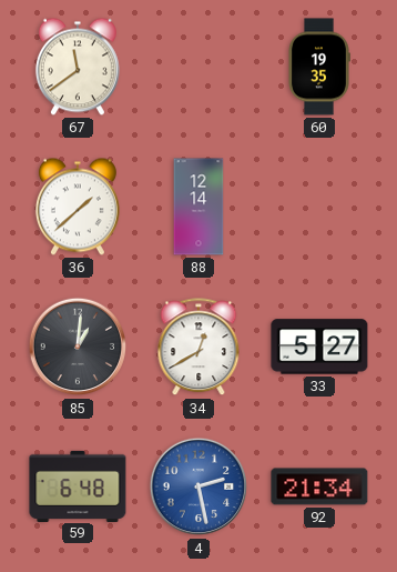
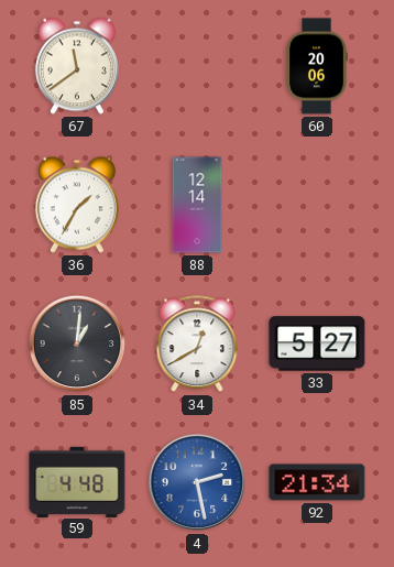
60: 19:35 -> 20:06 (317, 66)
36: 1:38 -> 1:35 (77, 205)
59: 6:48 -> 4:48 (77, 481)
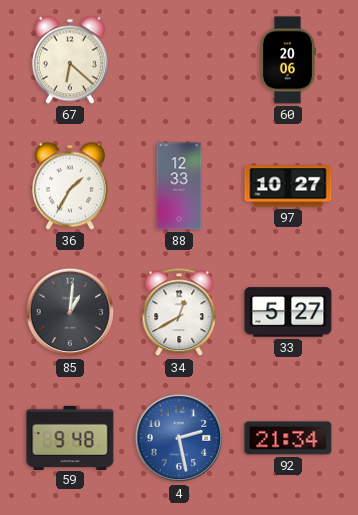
67: 11:39 -> 6:22 (70, 60)
88: 12:14 -> 12:33 (179, 186)
97: none -> 10:27 (288, 186)
59: 4:48 -> 9:48 (70, 437)
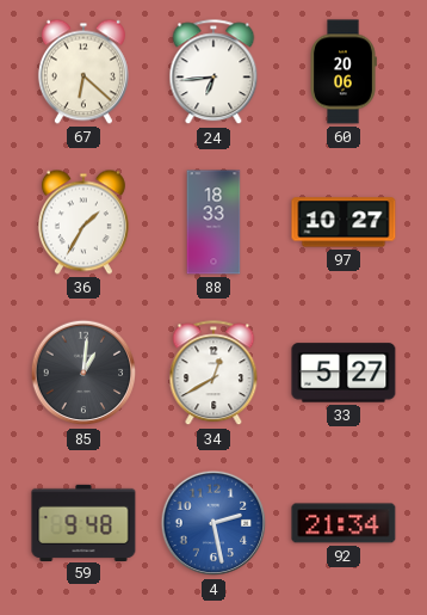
24: none -> 6:44 (213, 73)
88: 12:33 -> 18:33 (213, 222)
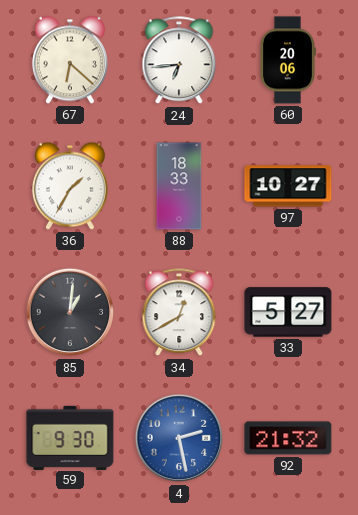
59: 9:48 -> 9:30 (70, 437)
92: 21:34 -> 21:32 (288, 438)
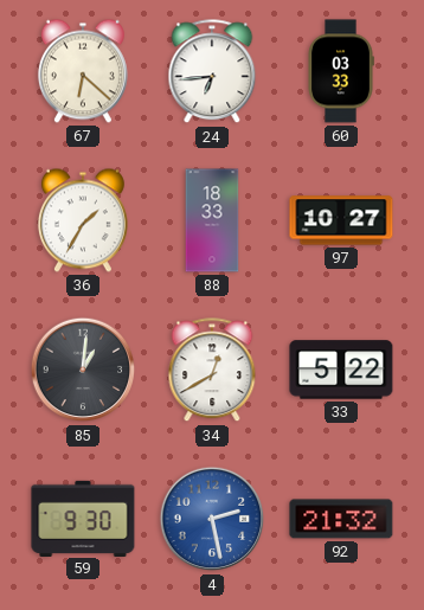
60: 20:06 -> 03:33 (341, 71)
33: 5:27 -> 5:22 (341, 370)
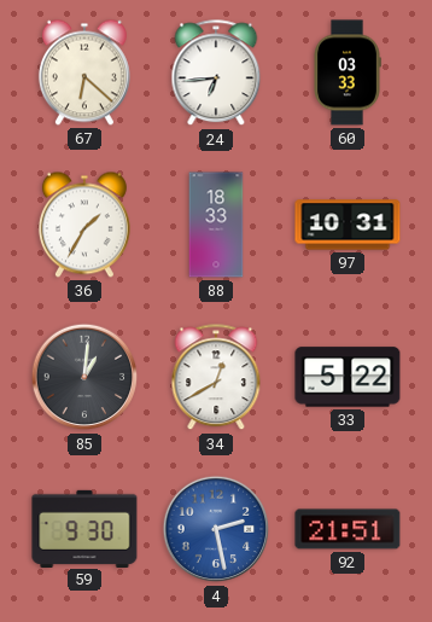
97: 10:27 -> 10:31 (348, 225)
92: 21:32 -> 21:51 (348, 529)
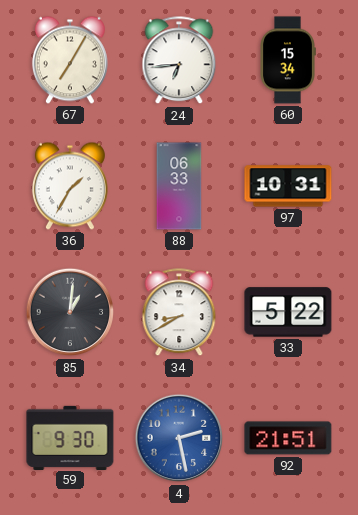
67: 6:22 -> 7:05 (70, 60)
60: 03:33 -> 15:34 (288, 60)
88: 18:33 -> 06:33 (179, 186)
34: 12:40 -> 8:40 (179, 313)
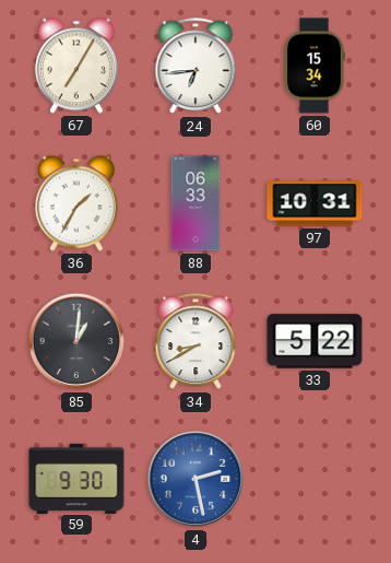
92: 21:51 -> none (288, 438)
